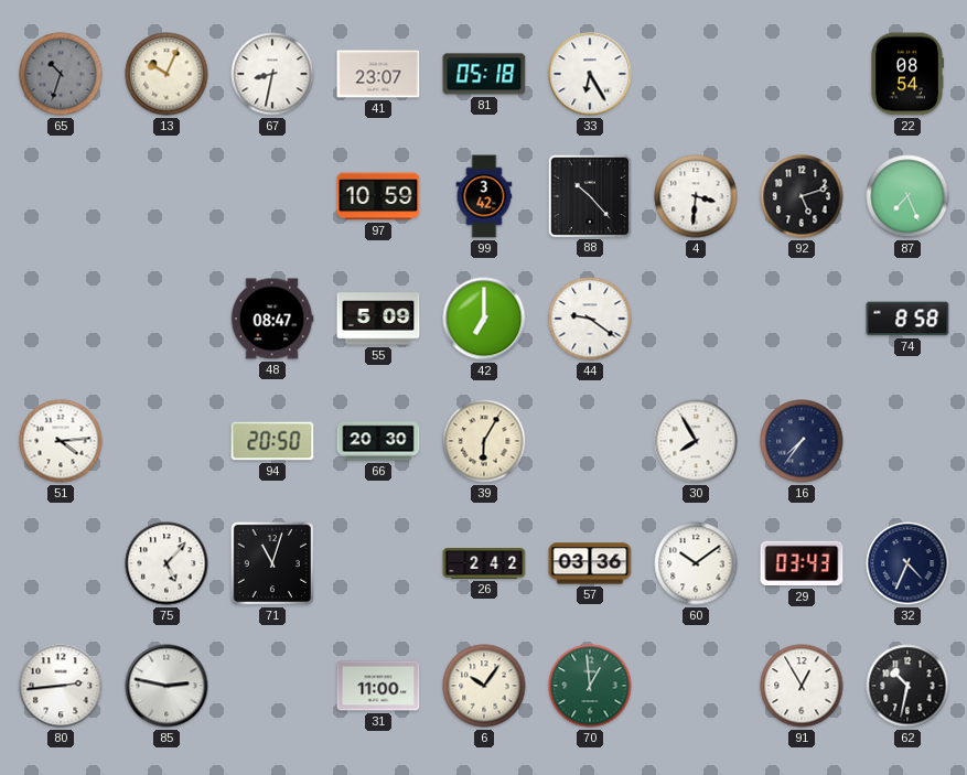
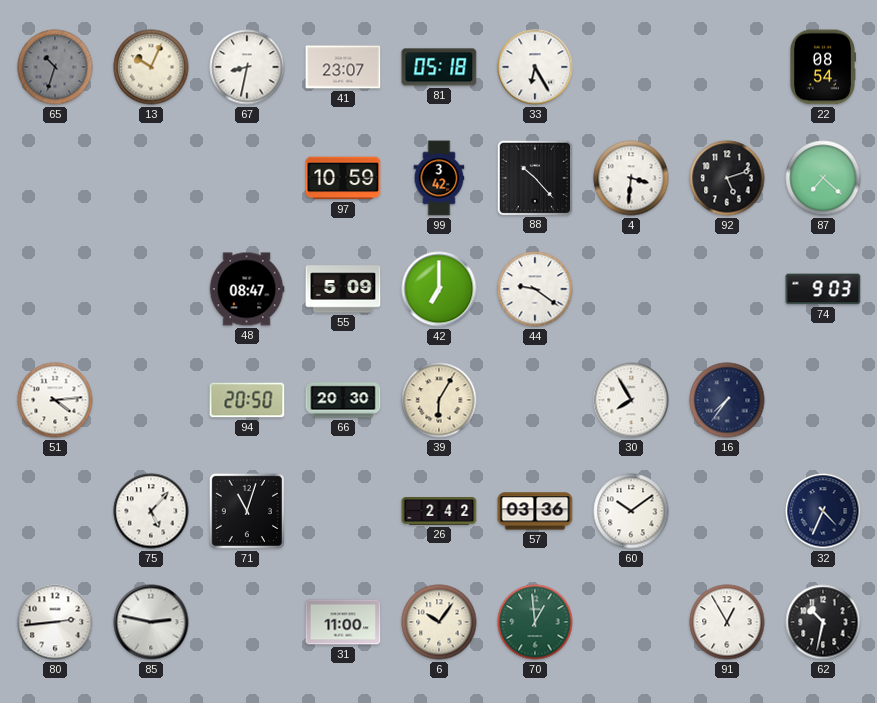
87: 7:26 -> 7:22 (823, 178)
74: 8:58 -> 9:03 (823, 289)
29: 03:43 -> none (802, 563)
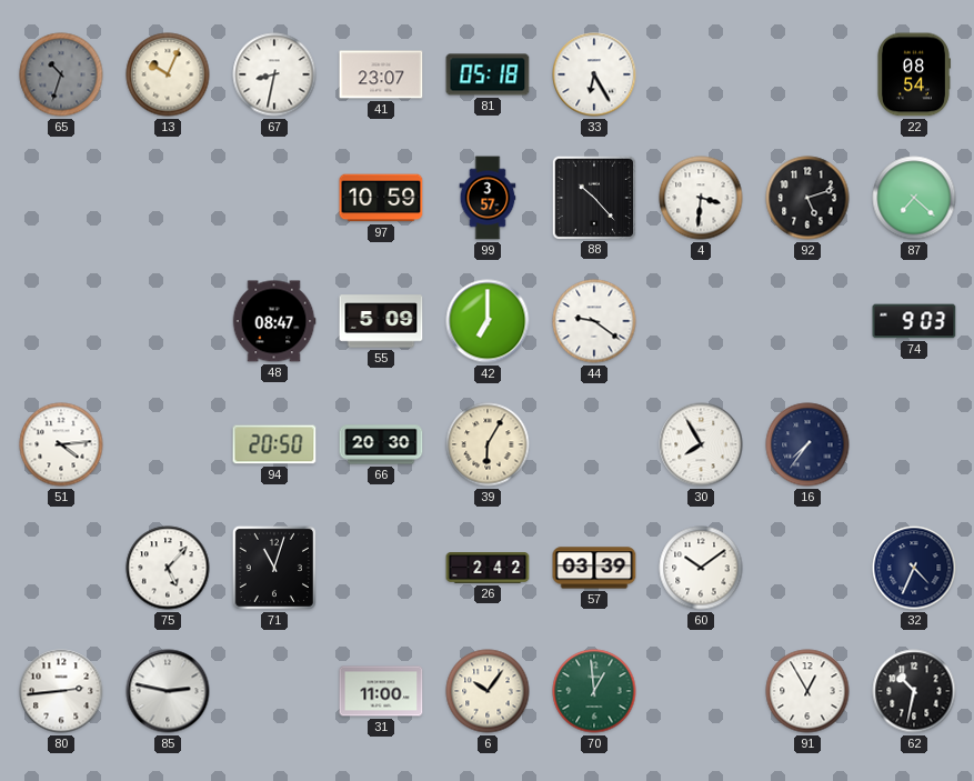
99: 3:42 -> 3:57 (488, 198)
57: 03:36 -> 03:39 (594, 568)
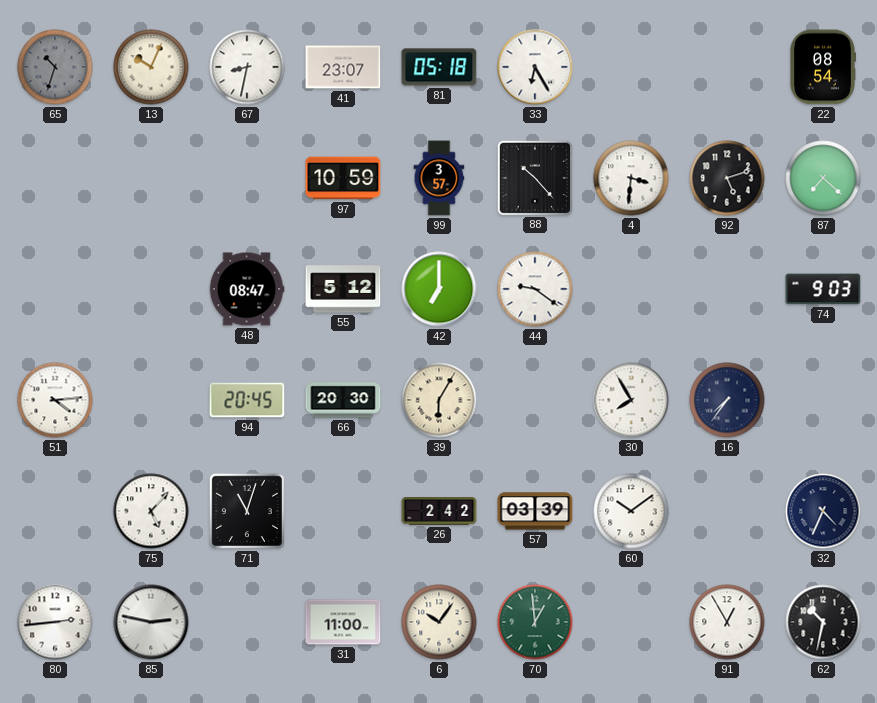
55: 5:09 -> 5:12 (343, 289)
94: 20:50 -> 20:45 (247, 400)
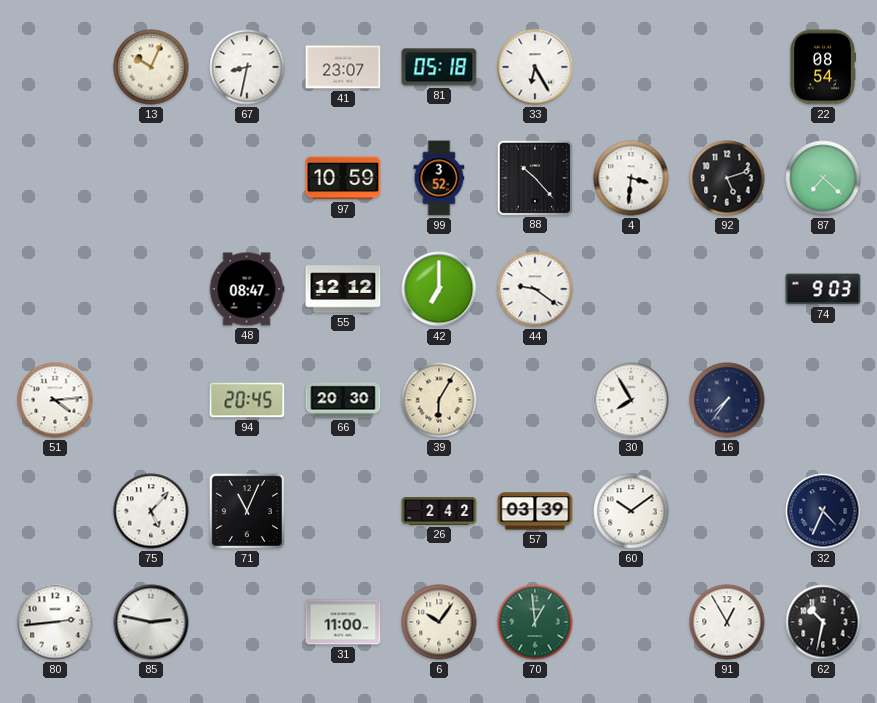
65: 10:33 -> none (55, 67)
99: 3:57 -> 3:52 (439, 178)
55: 5:12 -> 12:12 (343, 289)
71: 11:03 -> 11:04 (247, 511)
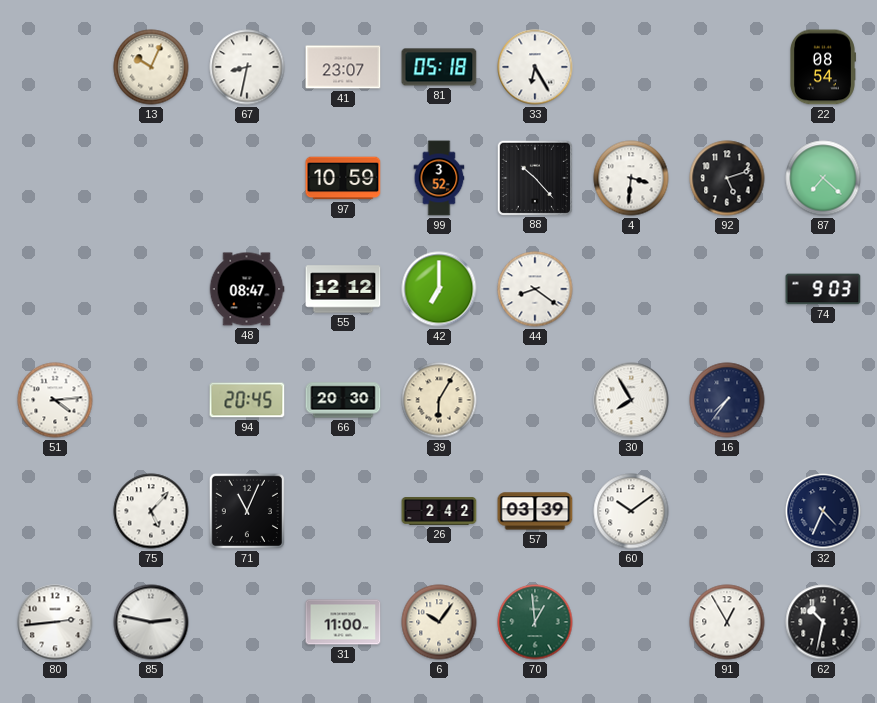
44: 9:21 -> 8:21 (535, 289)
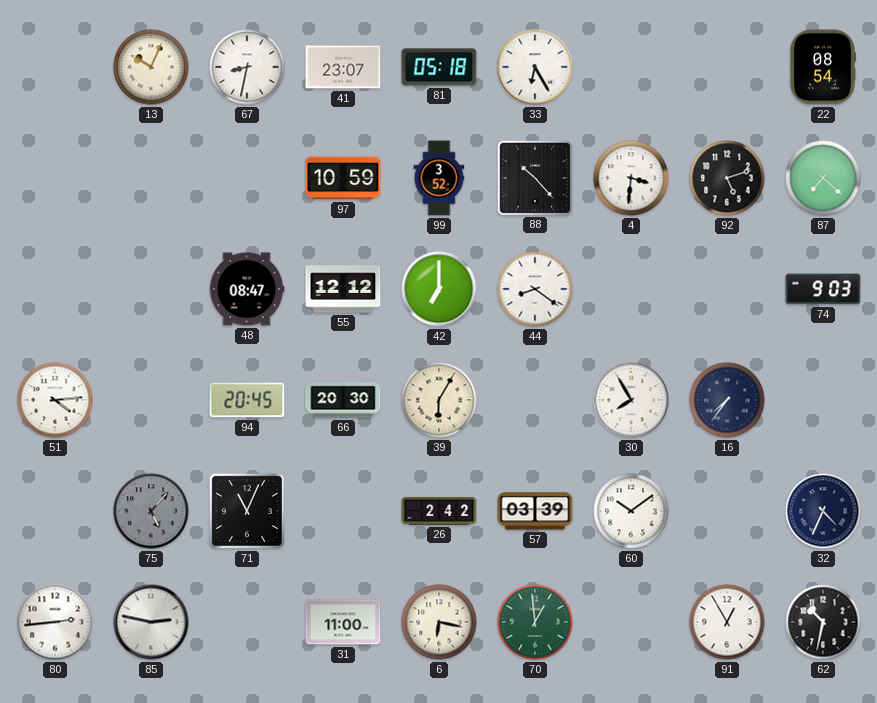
75 dial: white -> grey (151, 511)
6: 10:06 -> 6:17 (439, 622)
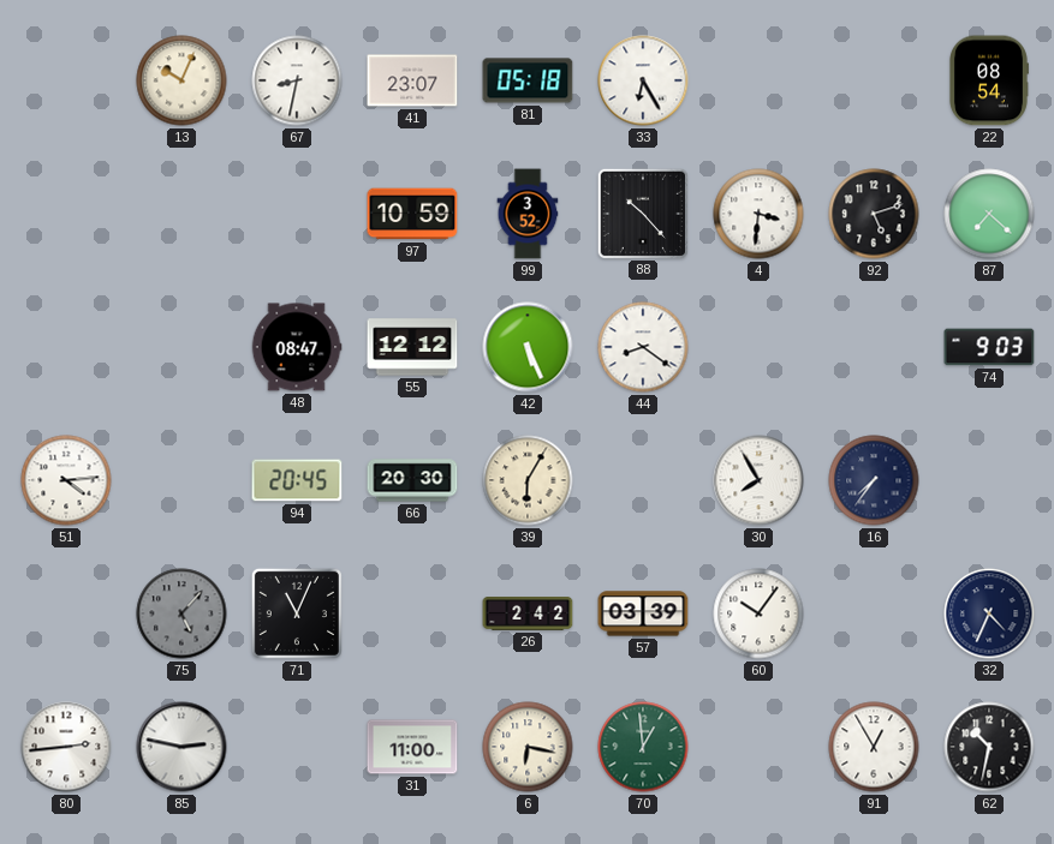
42: 7:00 -> 5:26 (528, 347)
60: 10:09 -> 10:06 (758, 613)
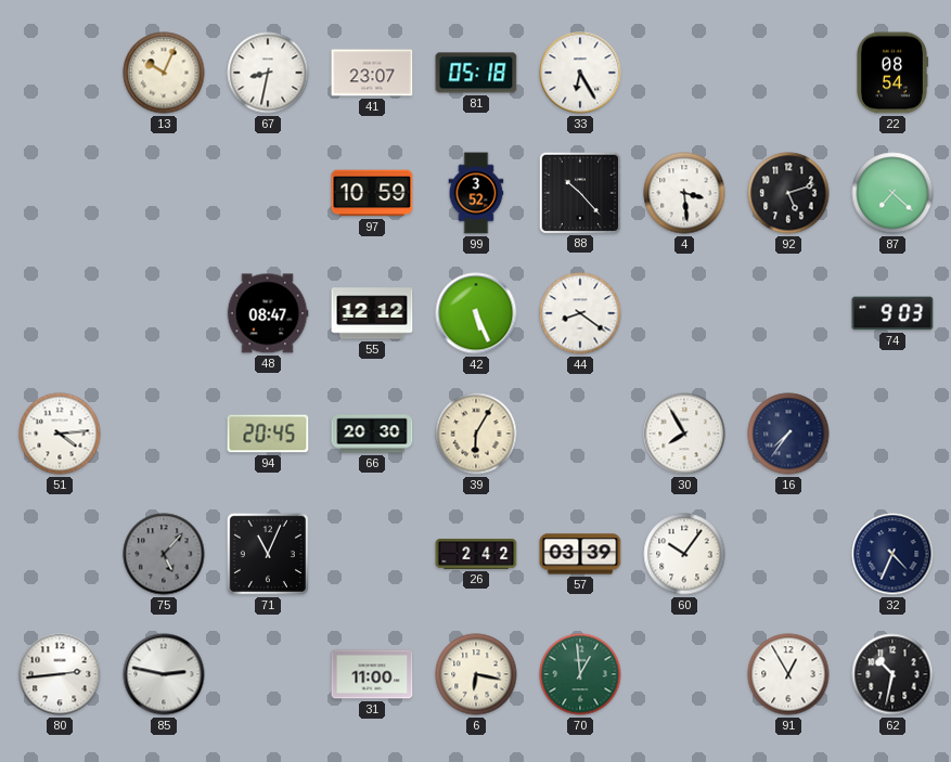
4: 3:31 -> 3:29 (684, 193)
